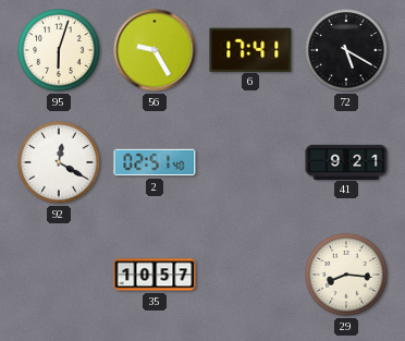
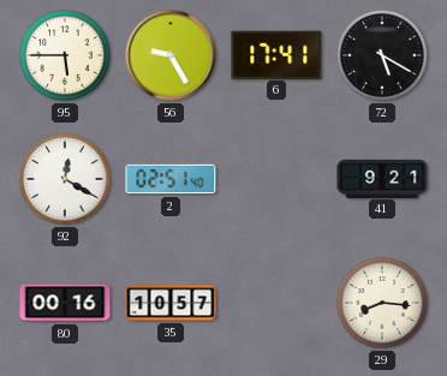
95: 6:03 -> 5:45 (65, 55)
80: none -> 00:16 (65, 303)
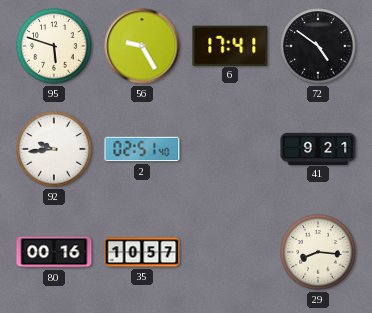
95: 5:45 -> 5:48 (54, 46)
72: 5:20 -> 4:51 (318, 46)
92: 12:20 -> 9:44 (54, 149)
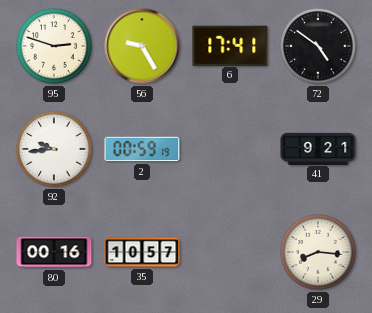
95: 5:48 -> 2:48 (54, 46)
2: 02:51 -> 00:59 (142, 149)
